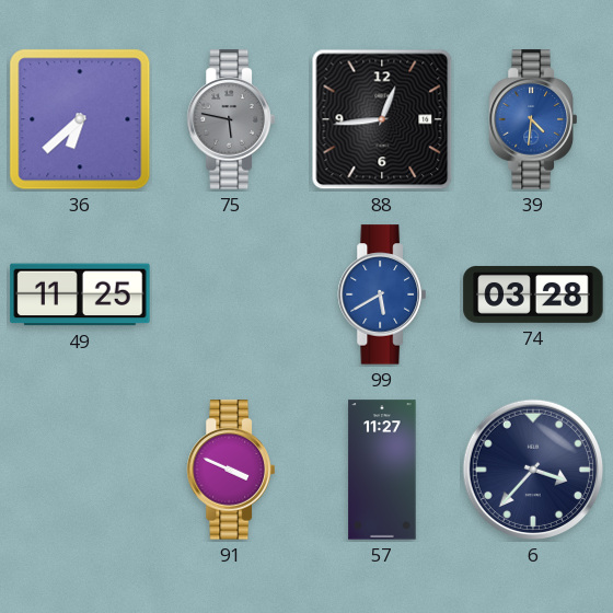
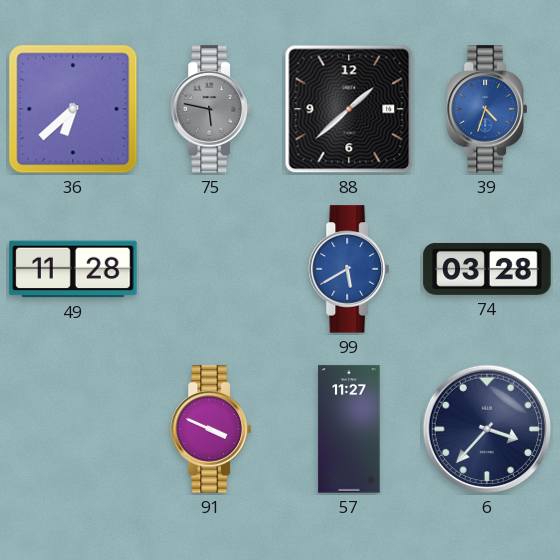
88: 12:44 -> 1:38 (349, 109)
39: 4:31 -> 4:33 (487, 109)
49: 11:25 -> 11:28 (73, 269)
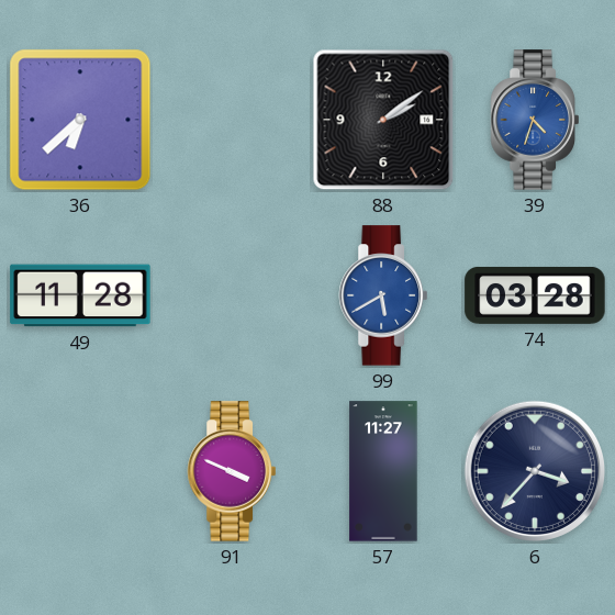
75: 5:47 -> none (211, 109)
88: 1:38 -> 2:09 (383, 120)
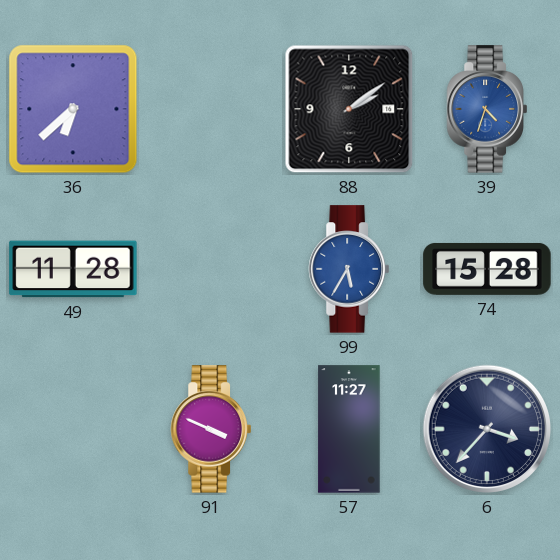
99: 5:40 -> 5:35 (349, 269)
74: 03:28 -> 15:28 (487, 269)
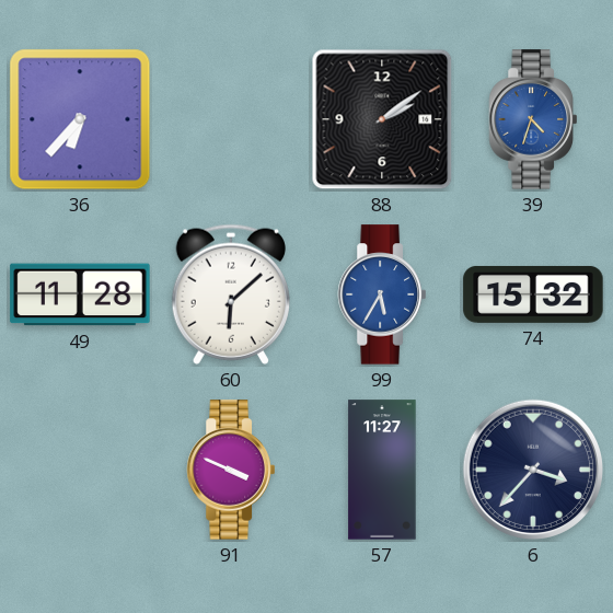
36: 6:38 -> 6:37 (80, 119)
60: none -> 6:08 (231, 294)
74: 15:28 -> 15:32 (533, 294)
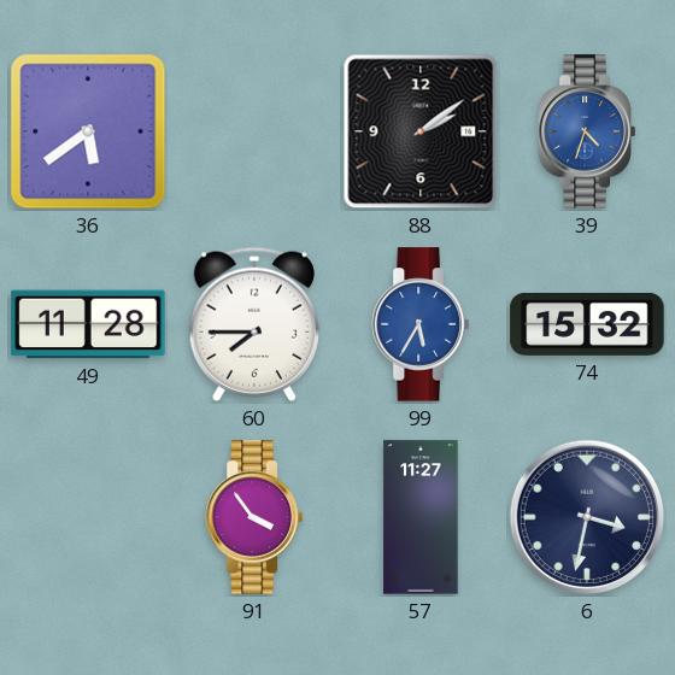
36: 6:37 -> 5:39 (88, 131)
60: 6:08 -> 7:45 (254, 324)
91: 3:49 -> 3:54 (254, 517)
6: 3:37 -> 3:32 (587, 517)
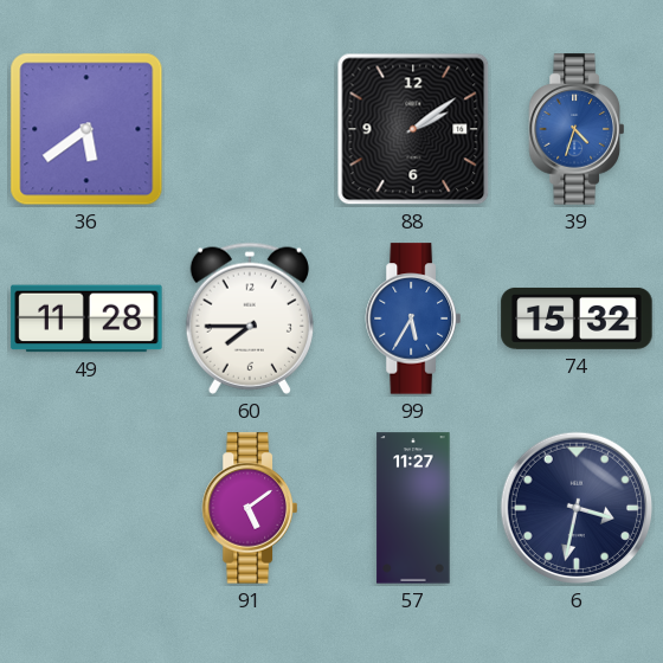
91: 3:54 -> 5:09 (250, 508)
